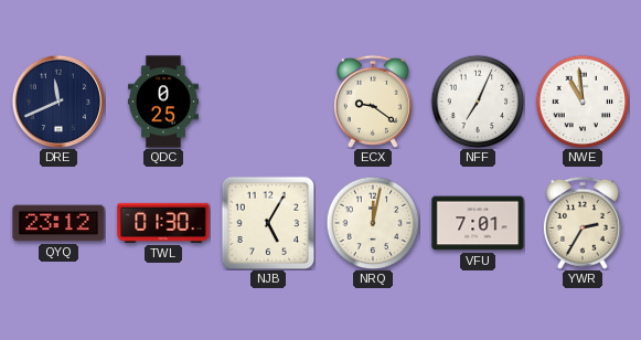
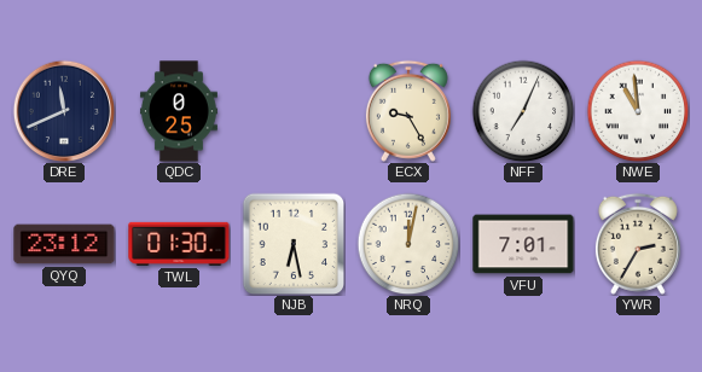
ECX: 9:21 -> 9:25 (408, 111)
NJB: 5:05 -> 6:28 (294, 244)
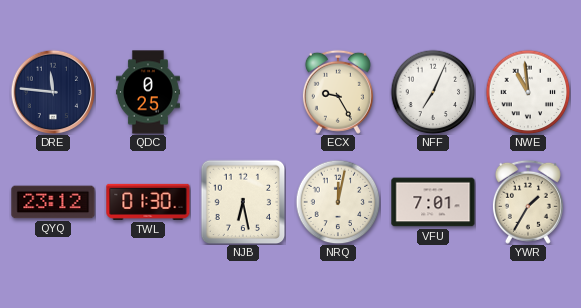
DRE: 11:41 -> 11:46 (53, 92)
YWR: 2:35 -> 1:35 (528, 202)
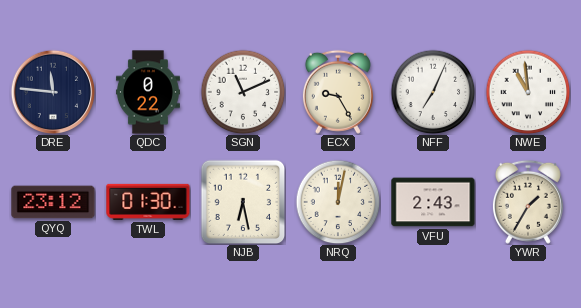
QDC: 0:25 -> 0:22 (148, 92)
SGN: none -> 11:11 (243, 92)
VFU: 7:01 -> 2:43 (433, 202)
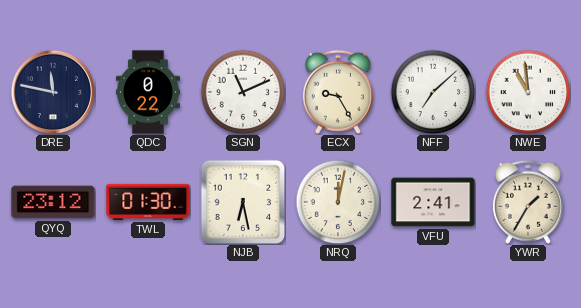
DRE: 11:46 -> 11:47 (53, 92)
NFF: 7:04 -> 7:08 (433, 92)
VFU: 2:43 -> 2:41 (433, 202)
